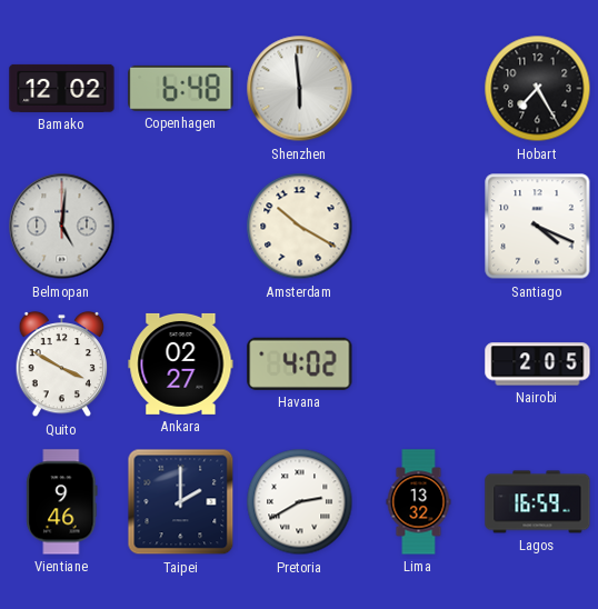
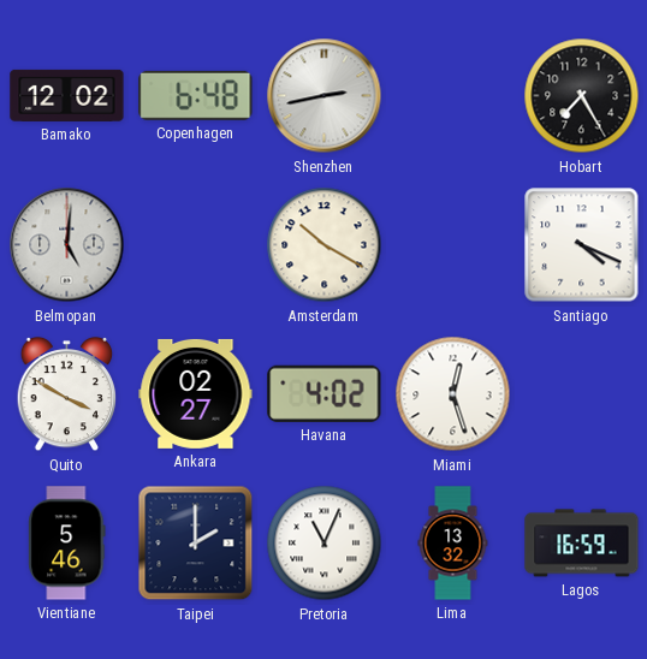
Shenzhen: 5:59 -> 2:43 (325, 96)
Miami: none -> 12:27 (453, 394)
Nairobi: 2:05 -> none (538, 365)
Vientiane: 9:46 -> 5:46 (67, 544)
Pretoria: 2:40 -> 11:04 (325, 544)
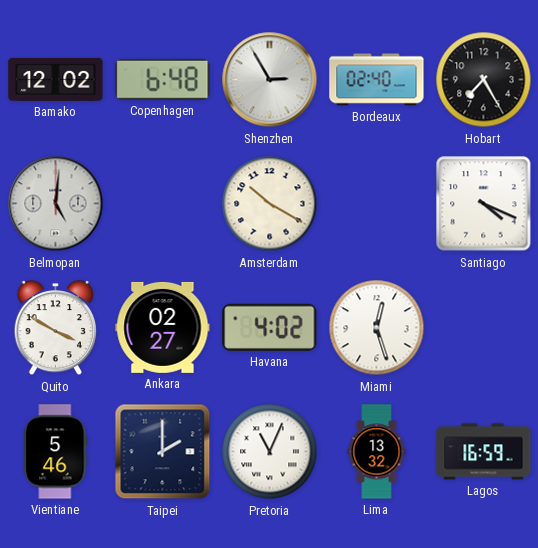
Shenzhen: 2:43 -> 2:55 (270, 80)
Bordeaux: none -> 02:40 (377, 80)
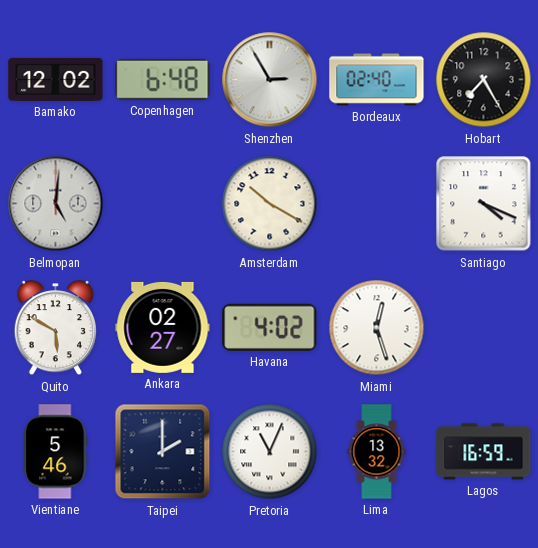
Quito: 3:50 -> 5:50 (56, 328)
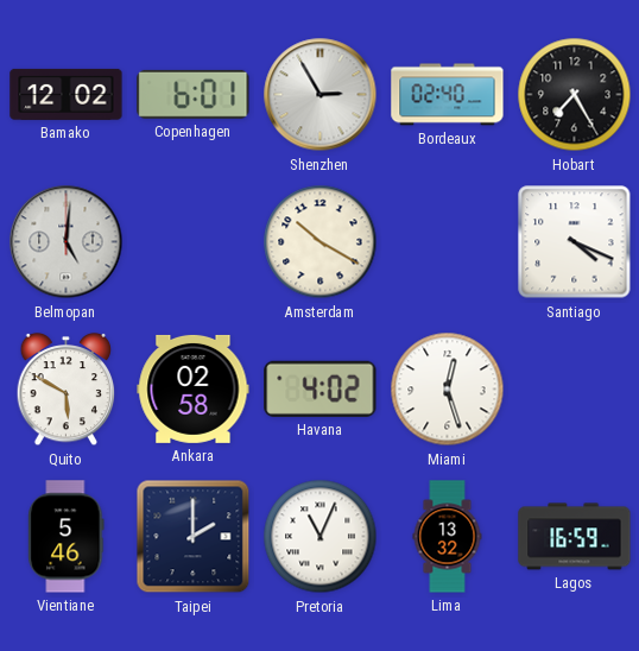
Copenhagen: 6:48 -> 6:01 (194, 94)
Ankara: 02:27 -> 02:58 (194, 388)
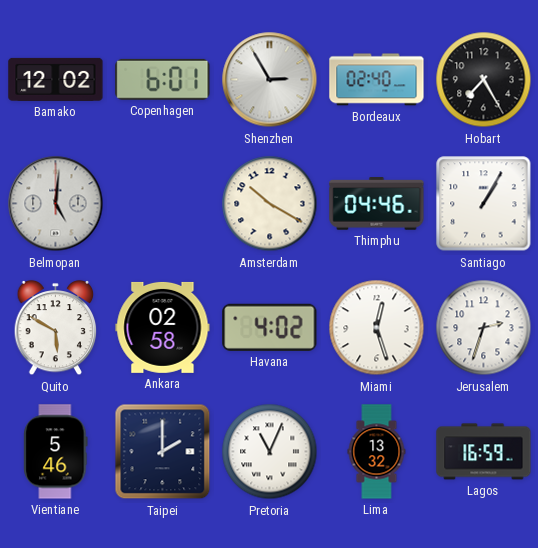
Thimphu: none -> 04:46 (377, 204)
Santiago: 4:19 -> 1:05 (484, 204)
Jerusalem: none -> 2:33 (484, 328)
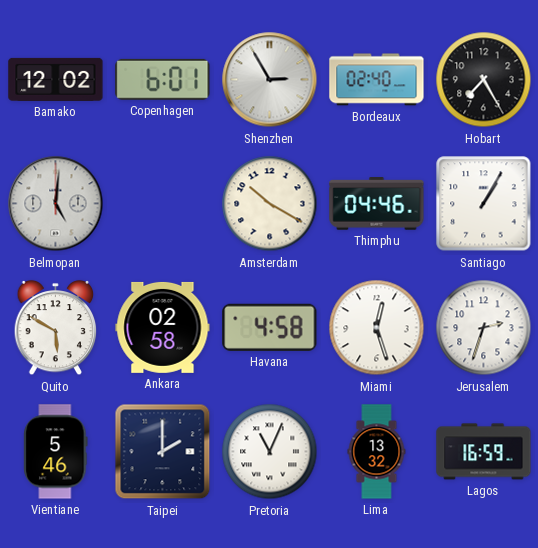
Havana: 4:02 -> 4:58 (270, 327)
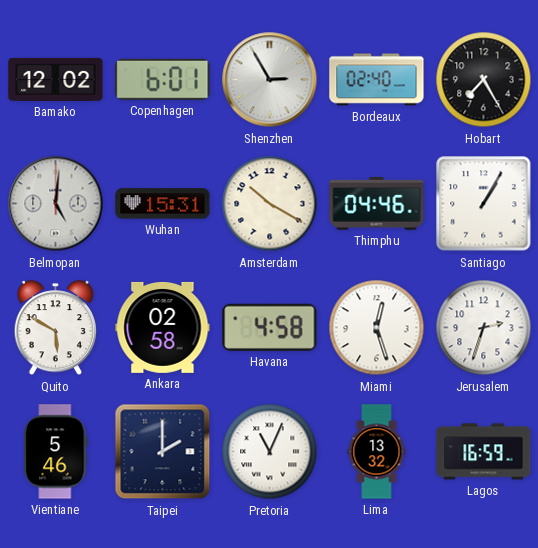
Wuhan: none -> 15:31 (163, 204)
